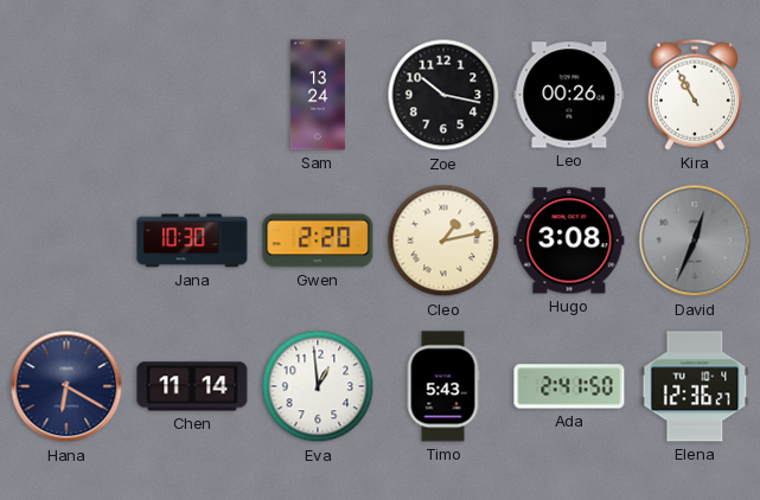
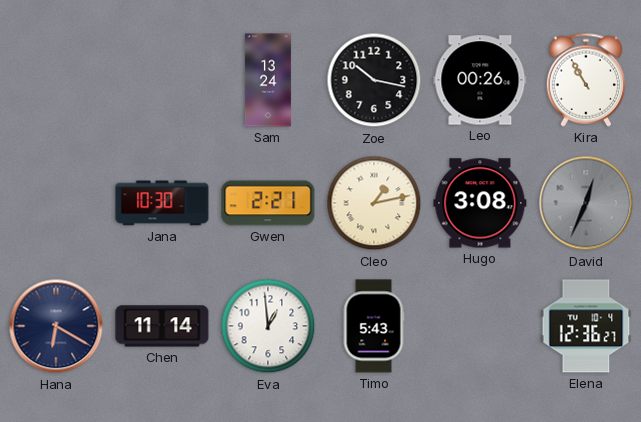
Gwen: 2:20 -> 2:21 (268, 203)
Ada: 2:41 -> none (569, 386)
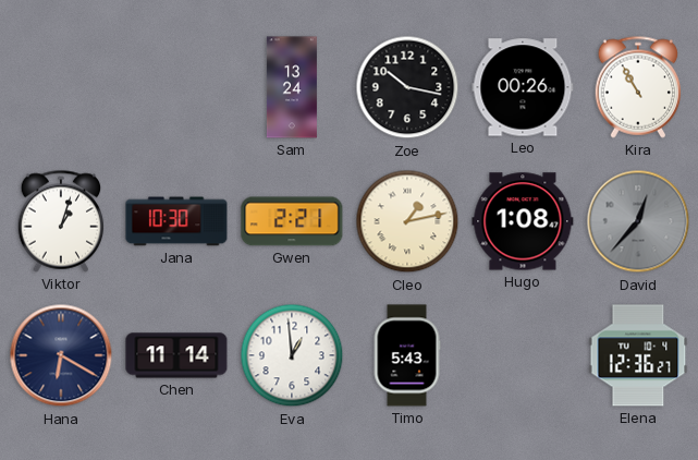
Viktor: none -> 1:03 (61, 221)
Hugo: 3:08 -> 1:08 (523, 221)
David: 12:34 -> 12:37 (638, 221)
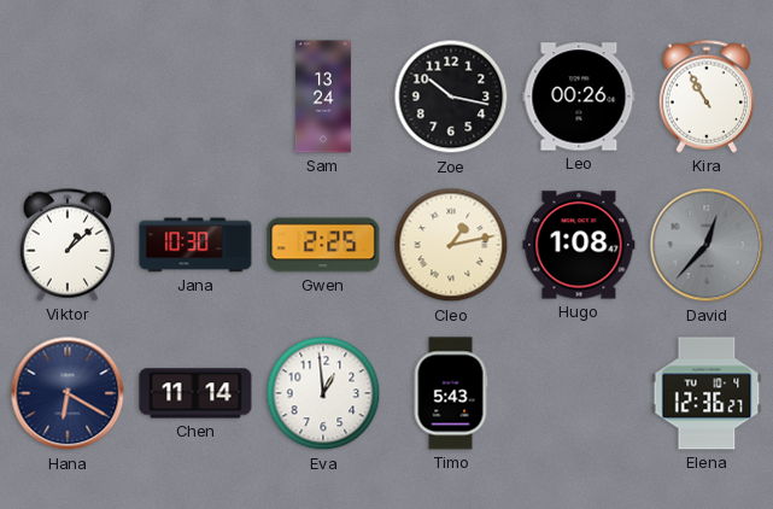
Viktor: 1:03 -> 1:08 (68, 245)
Gwen: 2:21 -> 2:25 (323, 245)
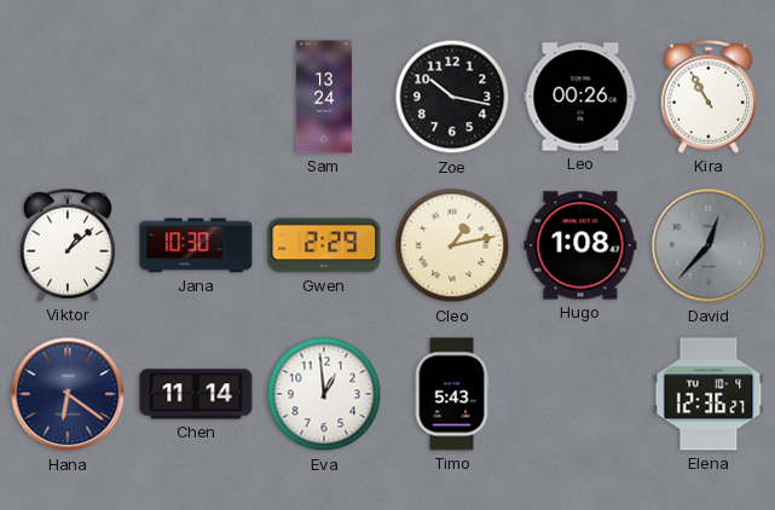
Gwen: 2:25 -> 2:29 (324, 245)
Hana: 6:20 -> 6:21 (68, 394)
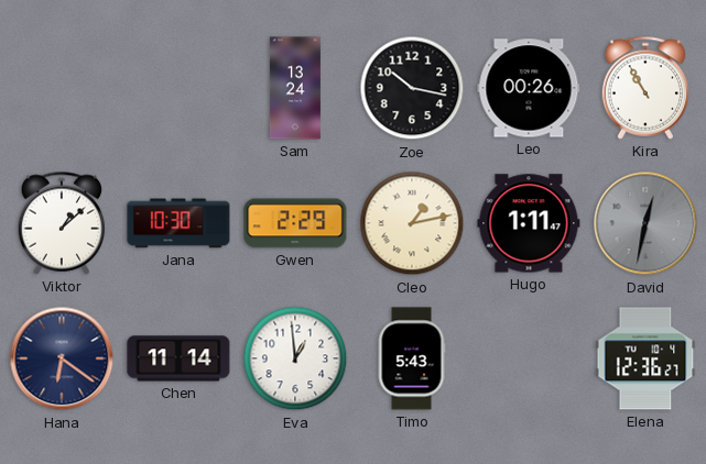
Hugo: 1:08 -> 1:11 (529, 223)
David: 12:37 -> 12:32 (645, 223)
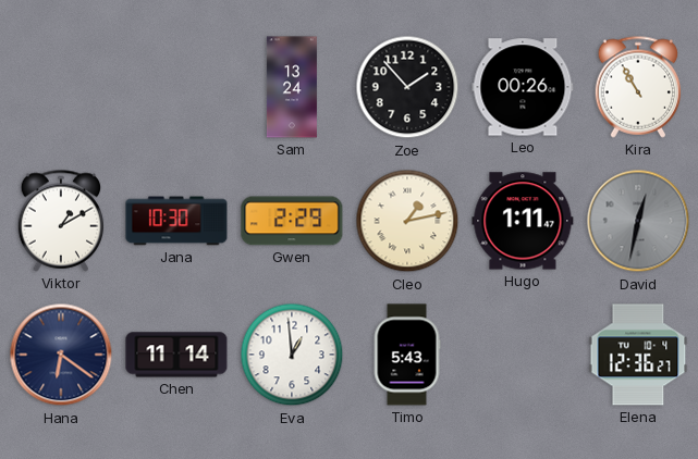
Zoe: 10:17 -> 1:53 (407, 87)
Viktor: 1:08 -> 1:10 (61, 221)
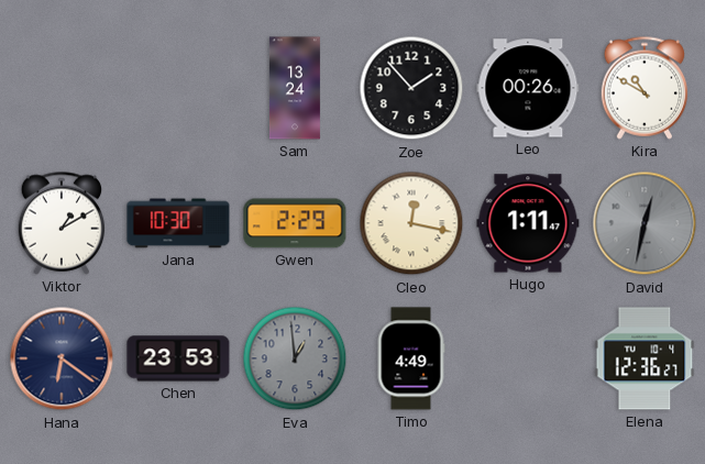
Kira: 10:55 -> 10:50 (645, 88)
Cleo: 1:13 -> 12:17 (411, 223)
Chen: 11:14 -> 23:53 (178, 358)
Eva dial: white -> grey (295, 358)
Timo: 5:43 -> 4:49 (411, 358)
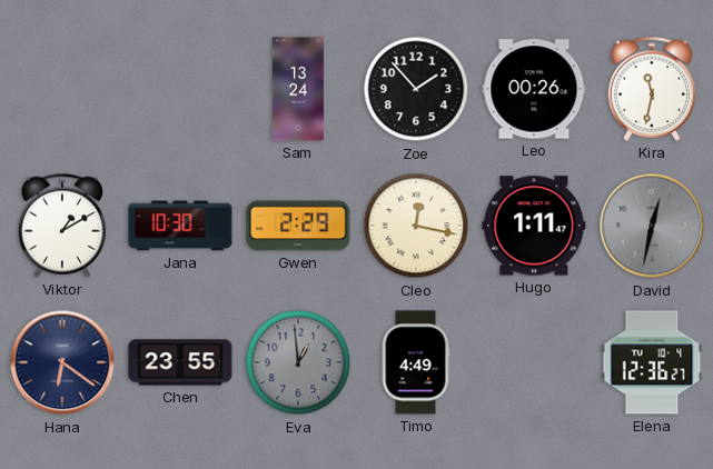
Kira: 10:50 -> 11:32 (652, 89)
Chen: 23:53 -> 23:55 (180, 362)
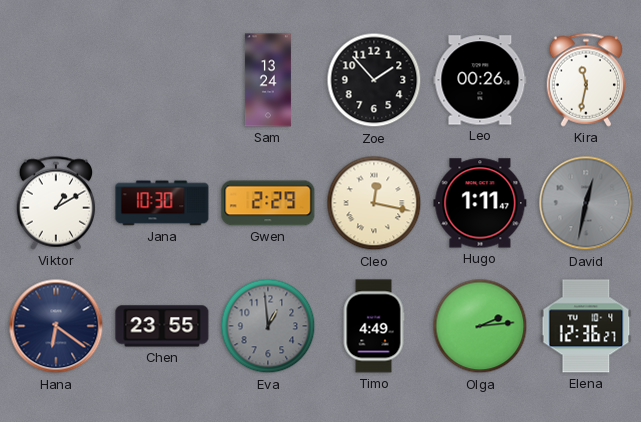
Olga: none -> 2:14 (480, 326)
